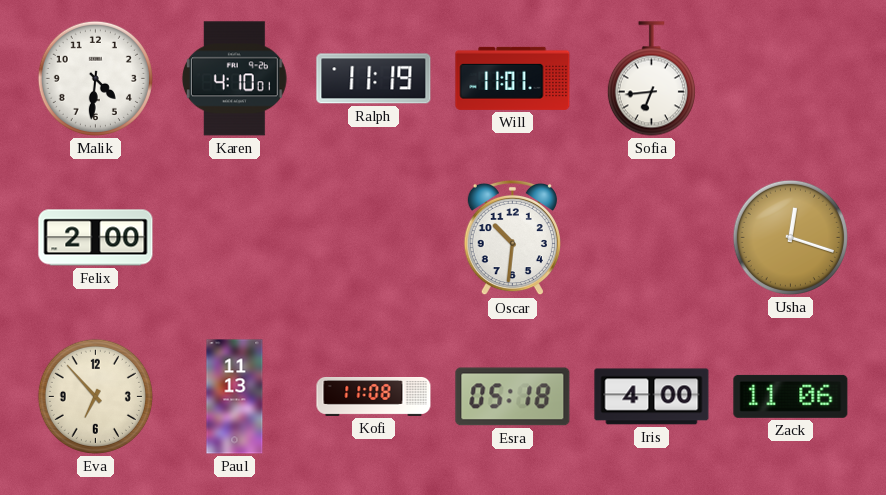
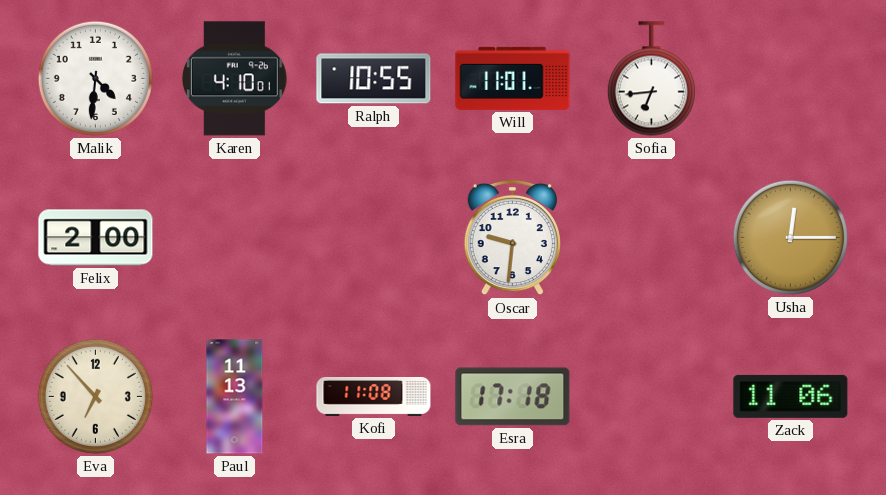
Ralph: 11:19 -> 10:55 (374, 79)
Oscar: 10:31 -> 9:31 (512, 238)
Usha: 12:18 -> 12:15 (790, 237)
Esra: 05:18 -> 17:18 (513, 397)
Iris: 4:00 -> none (652, 397)
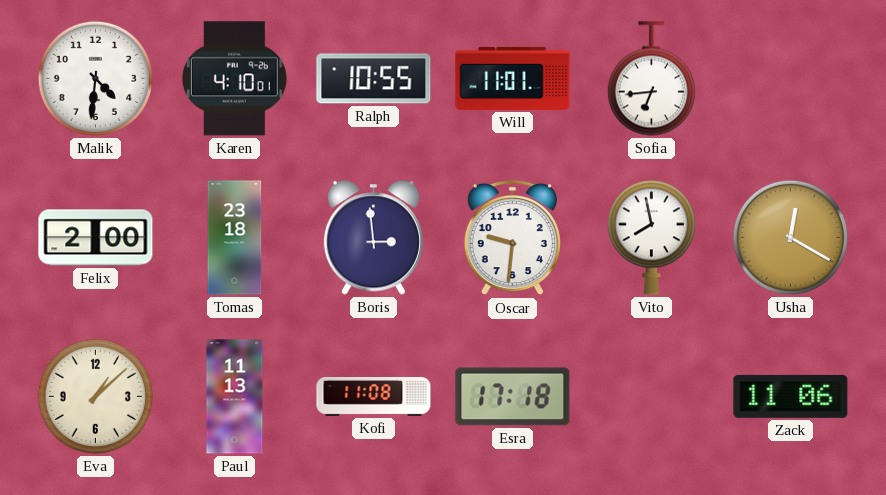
Tomas: none -> 23:18 (235, 238)
Boris: none -> 2:59 (373, 238)
Vito: none -> 7:58 (651, 238)
Usha: 12:15 -> 12:20 (790, 237)
Eva: 6:53 -> 1:08 (95, 396)
